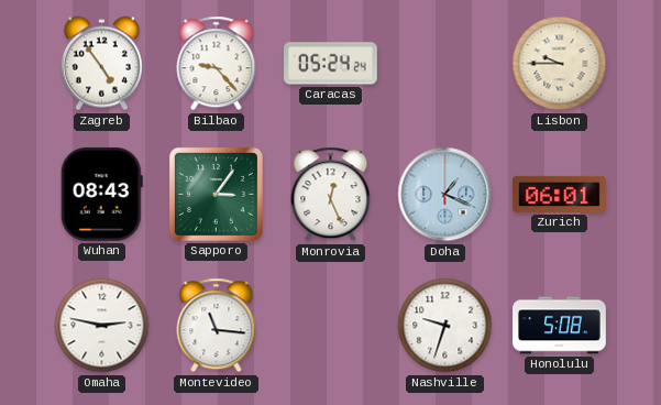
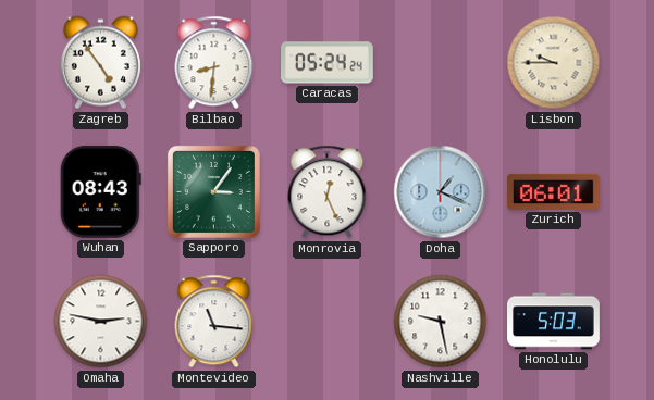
Bilbao: 9:23 -> 8:31 (214, 63)
Nashville: 9:33 -> 9:28 (441, 322)
Honolulu: 5:08 -> 5:03 (554, 322)
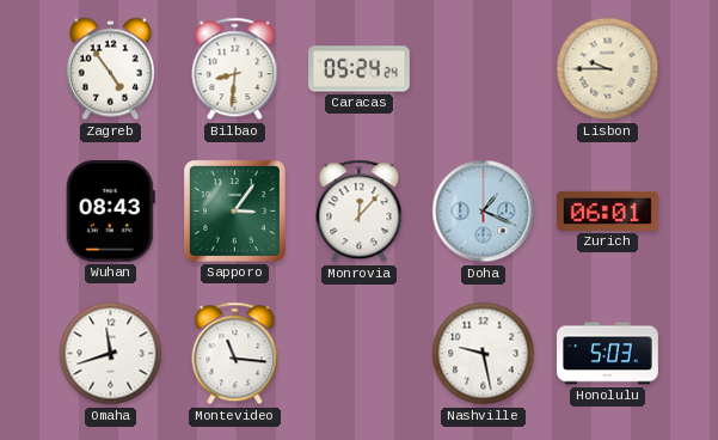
Monrovia: 12:26 -> 12:07 (360, 212)
Omaha: 2:47 -> 11:42 (111, 354)
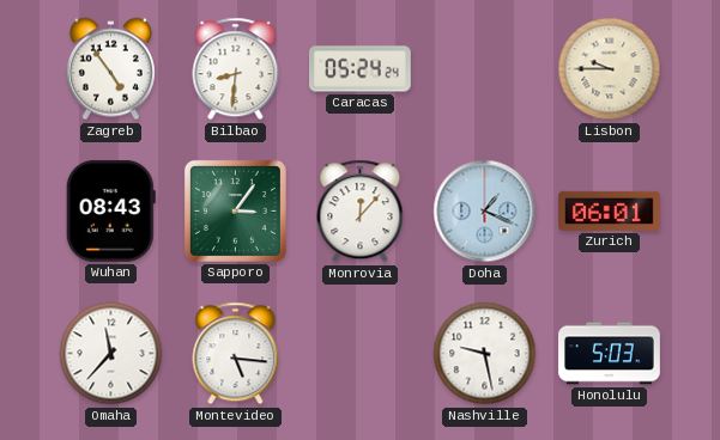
Omaha: 11:42 -> 11:37 (111, 354)
Montevideo: 11:16 -> 5:16 (236, 354)
